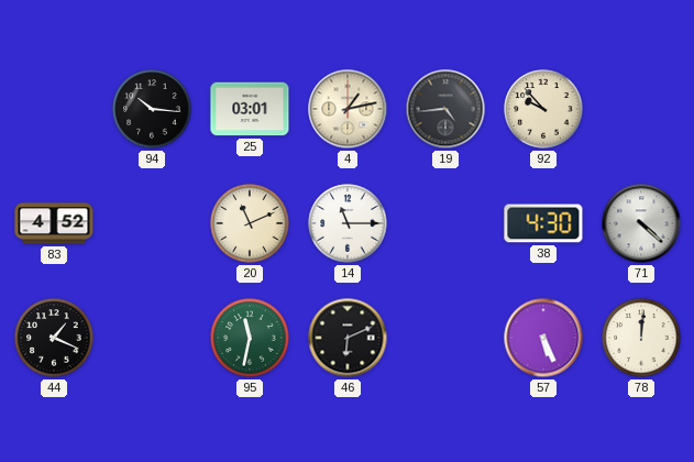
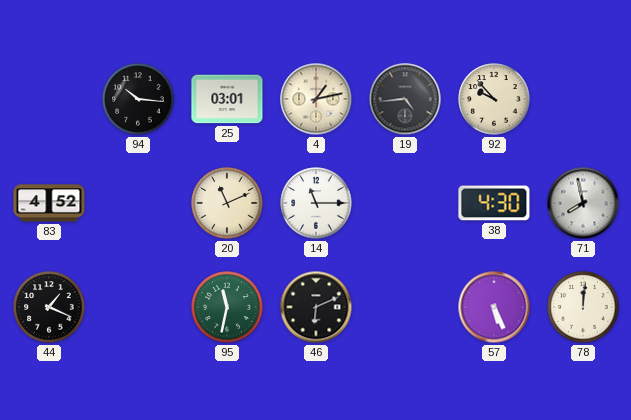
71: 4:22 -> 7:58 (583, 203)
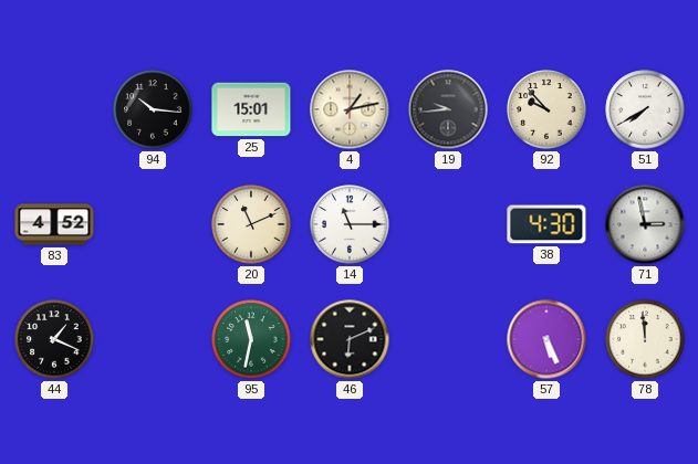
25: 03:01 -> 15:01 (251, 109)
19: 4:44 -> 9:44 (448, 109)
51: none -> 7:40 (645, 109)
71: 7:58 -> 2:58 (645, 224)
78: 12:01 -> 11:59 (645, 339)
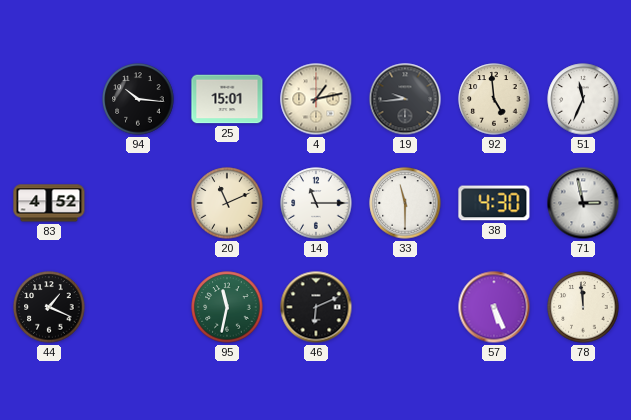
92: 9:53 -> 4:59 (494, 99)
51: 7:40 -> 11:34 (583, 99)
33: none -> 11:30 (405, 203)
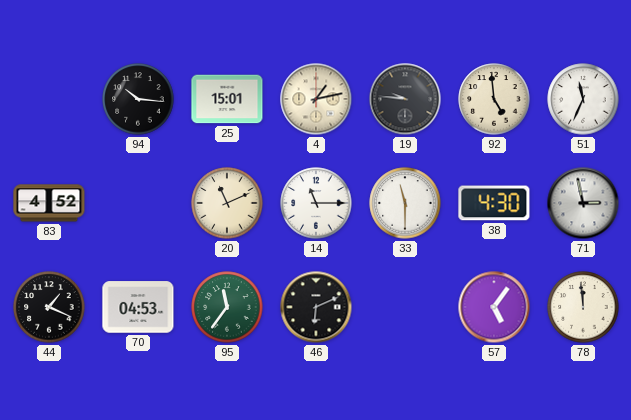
19: 9:44 -> 9:46 (405, 99)
70: none -> 04:53 (138, 307)
95: 11:32 -> 11:36 (227, 307)
57: 5:26 -> 5:06 (494, 307)
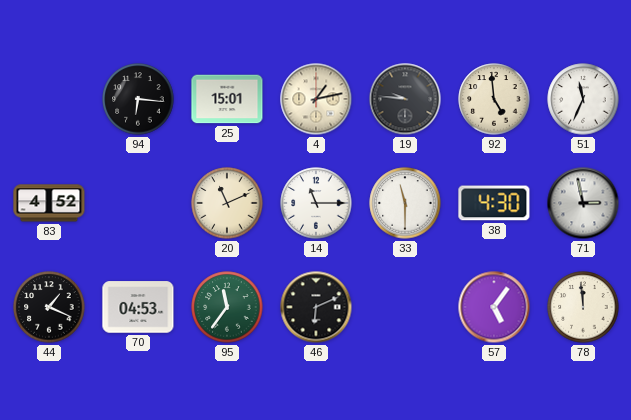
94: 10:16 -> 6:16 (138, 99)
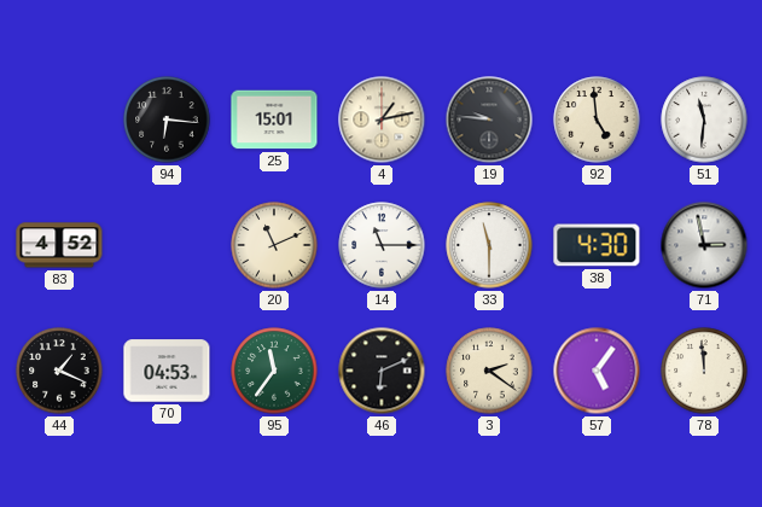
51: 11:34 -> 11:31 (704, 120)
3: none -> 2:21 (489, 371)
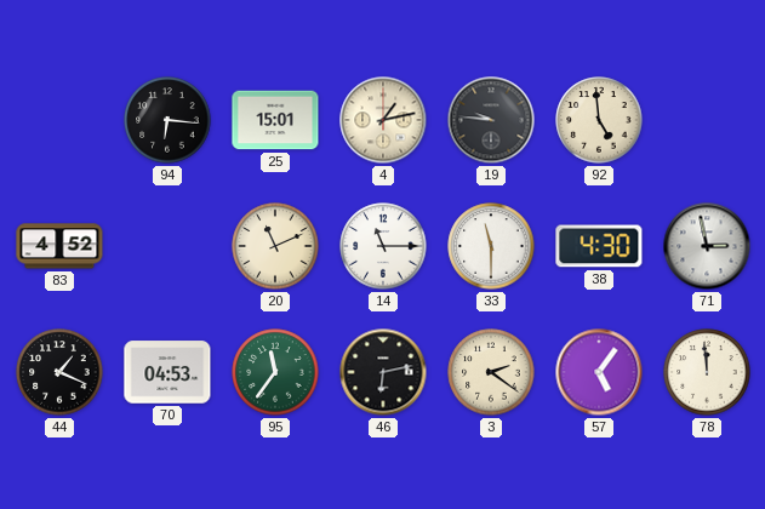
51: 11:31 -> none (704, 120)
46: 6:11 -> 6:13 (383, 372)
